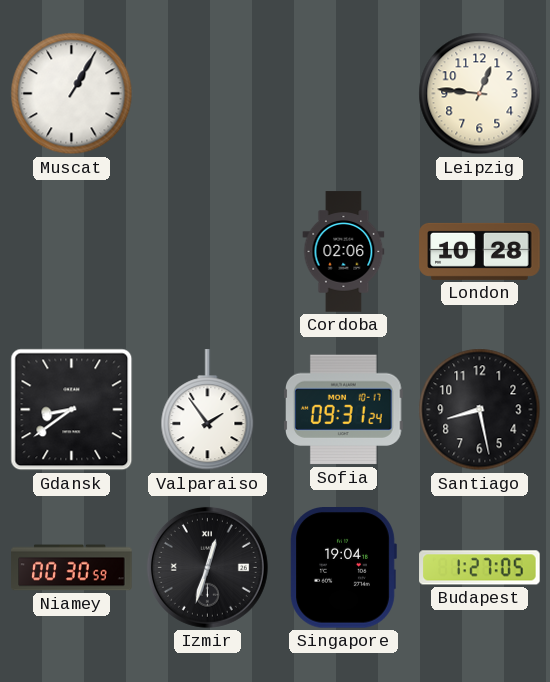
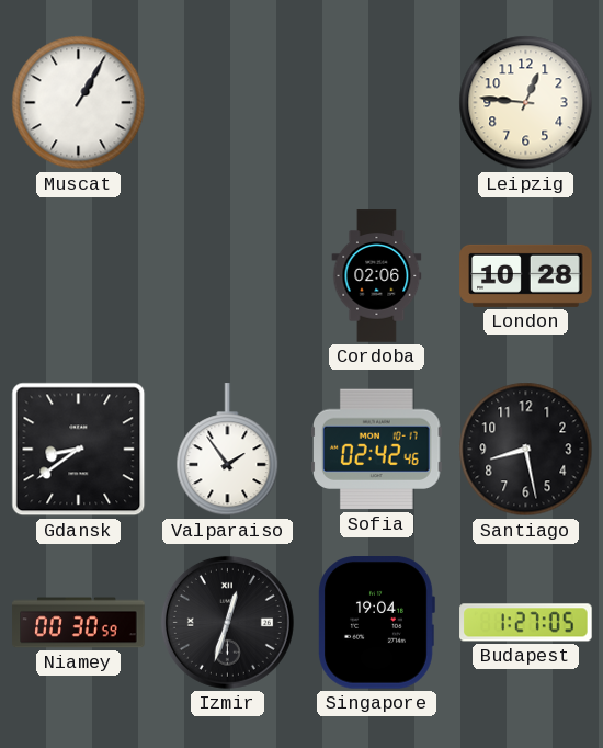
Sofia: 09:31 -> 02:42 (377, 450)
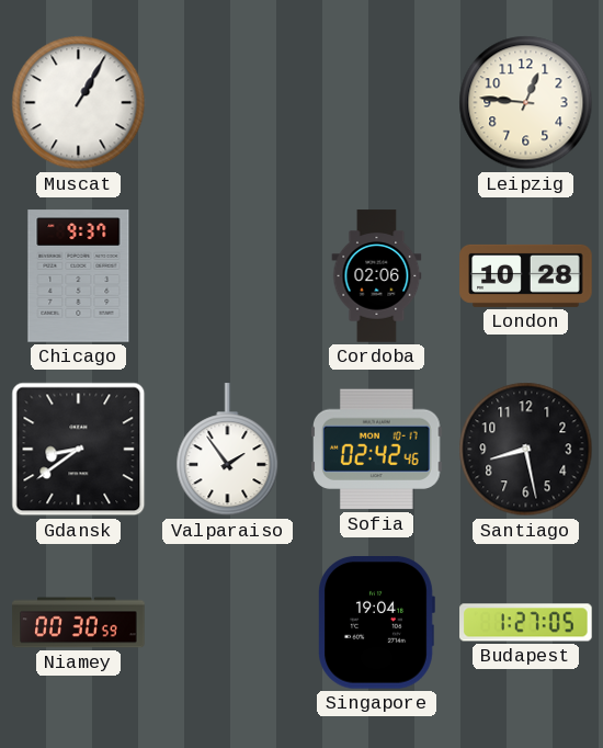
Chicago: none -> 9:37 (79, 276)
Izmir: 12:33 -> none (227, 622)
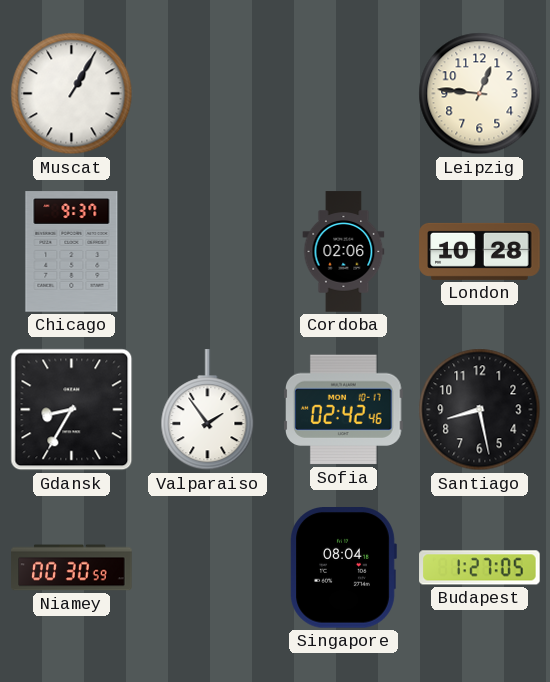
Gdansk: 8:39 -> 8:35 (72, 410)
Singapore: 19:04 -> 08:04 (343, 568)
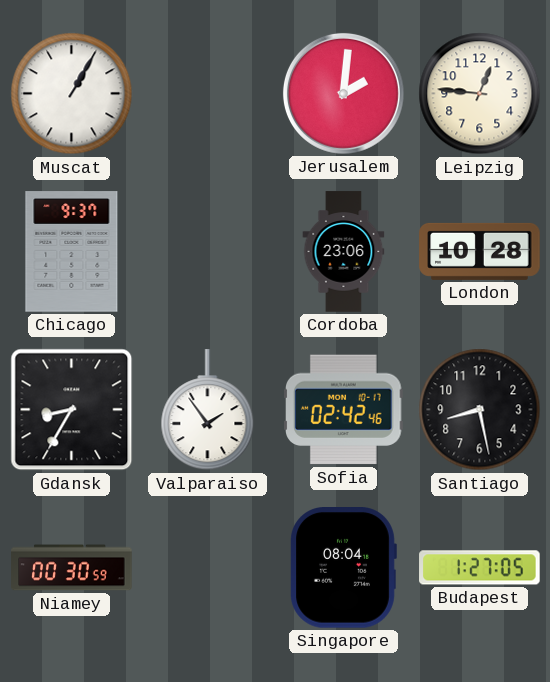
Jerusalem: none -> 2:01 (343, 93)
Cordoba: 02:06 -> 23:06 (344, 252)
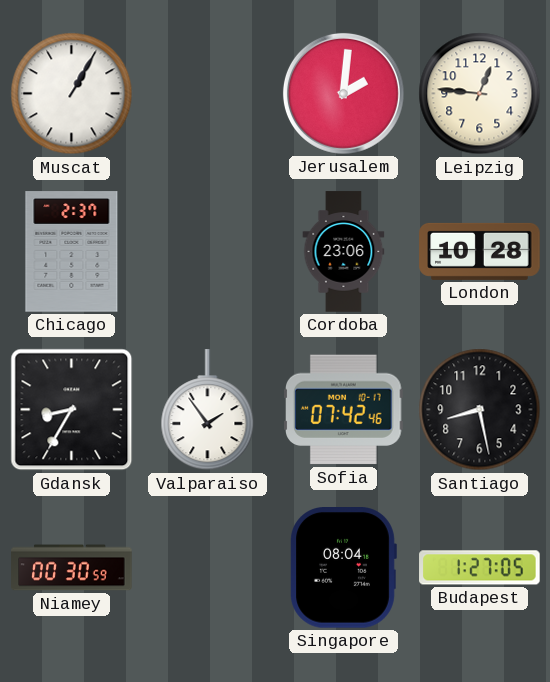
Chicago: 9:37 -> 2:37 (72, 252)
Sofia: 02:42 -> 07:42 (344, 410)
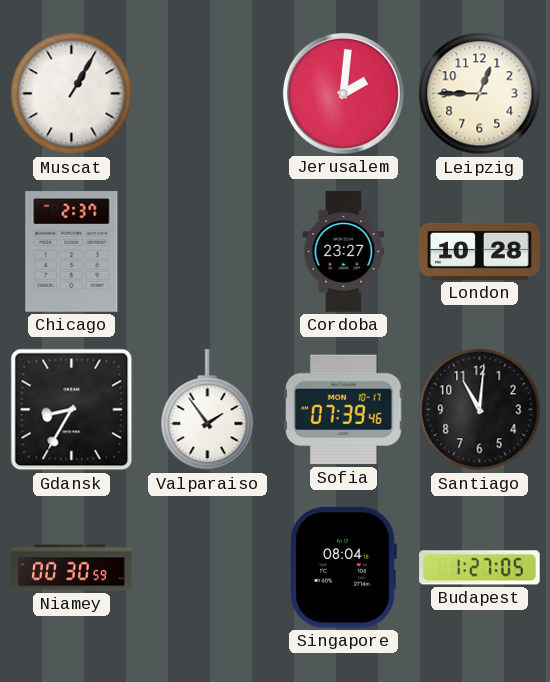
Leipzig: 12:46 -> 12:45 (480, 94)
Cordoba: 23:06 -> 23:27 (344, 252)
Sofia: 07:42 -> 07:39 (344, 410)
Santiago: 8:28 -> 11:01 (480, 410)
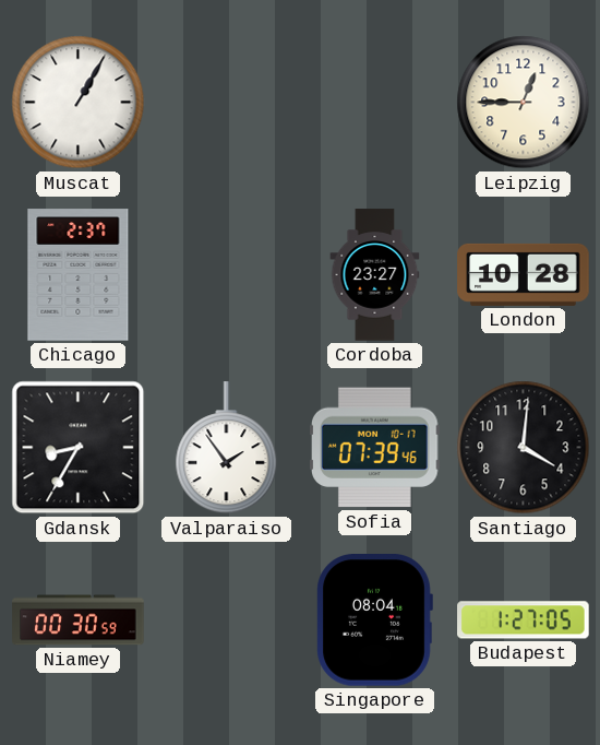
Jerusalem: 2:01 -> none (343, 93)
Santiago: 11:01 -> 4:01 (524, 448)
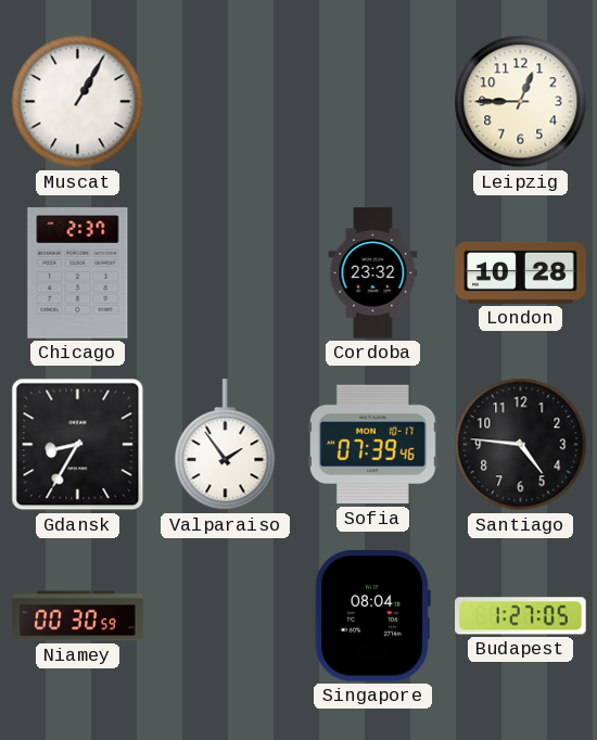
Cordoba: 23:27 -> 23:32 (373, 273)
Santiago: 4:01 -> 4:46 (521, 445)
